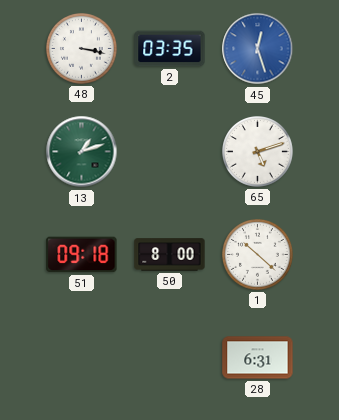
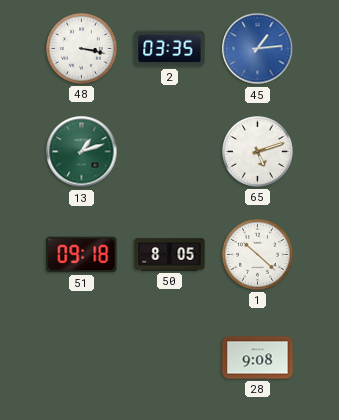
45: 12:27 -> 1:14 (258, 49)
50: 8:00 -> 8:05 (170, 255)
28: 6:31 -> 9:08 (258, 358)
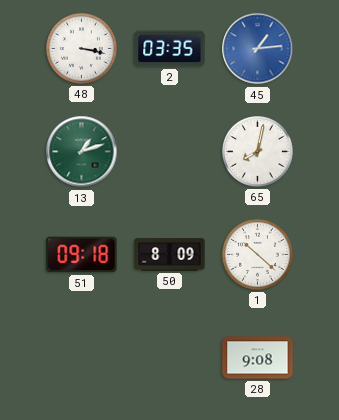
65: 5:12 -> 8:02 (258, 152)
50: 8:05 -> 8:09 (170, 255)
